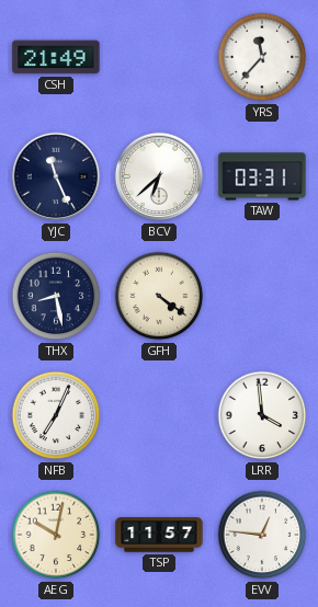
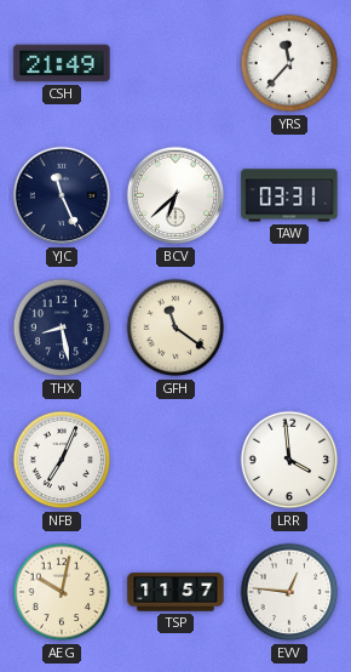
GFH: 4:21 -> 11:21 (175, 328)
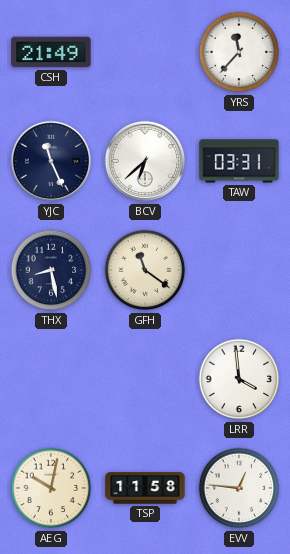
NFB: 7:04 -> none (62, 460)
TSP: 11:57 -> 11:58 (145, 488)
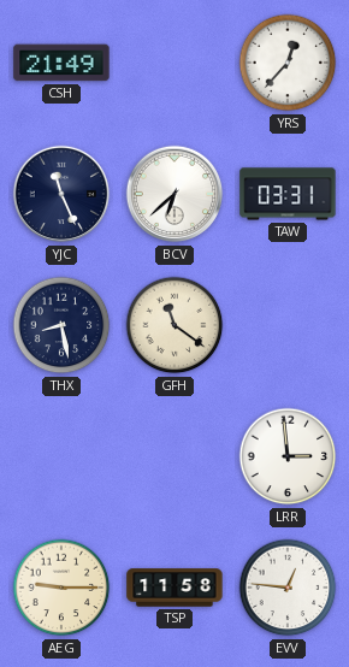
YRS: 11:37 -> 12:37 (288, 63)
LRR: 3:59 -> 2:59 (288, 456)
AEG: 10:02 -> 9:15 (61, 588)
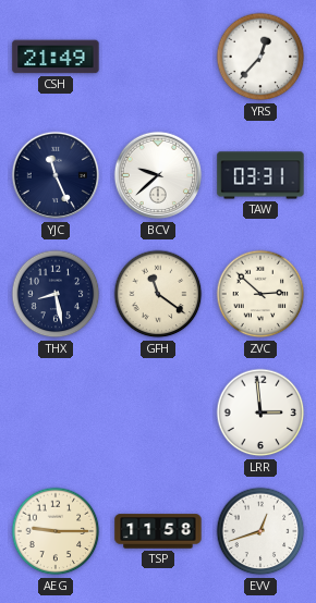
BCV: 6:38 -> 9:38 (158, 175)
ZVC: none -> 2:52 (260, 294)
EVV: 12:46 -> 12:42 (260, 531)
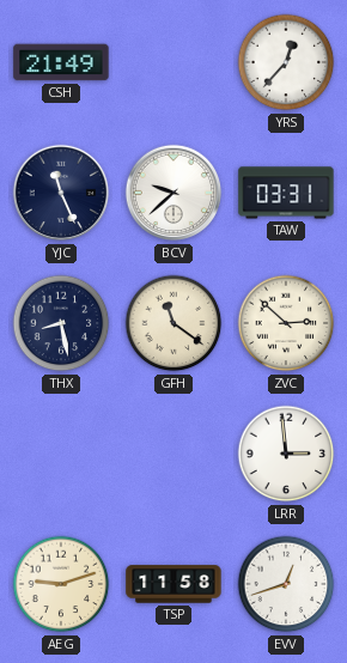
AEG: 9:15 -> 9:12 (61, 584)
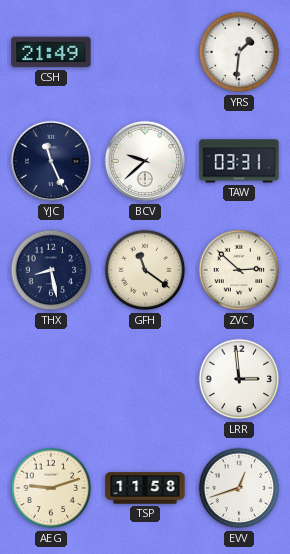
YRS: 12:37 -> 1:31 (239, 52)
